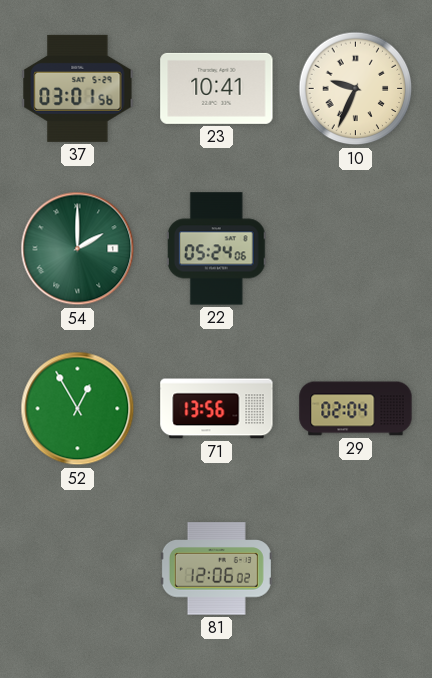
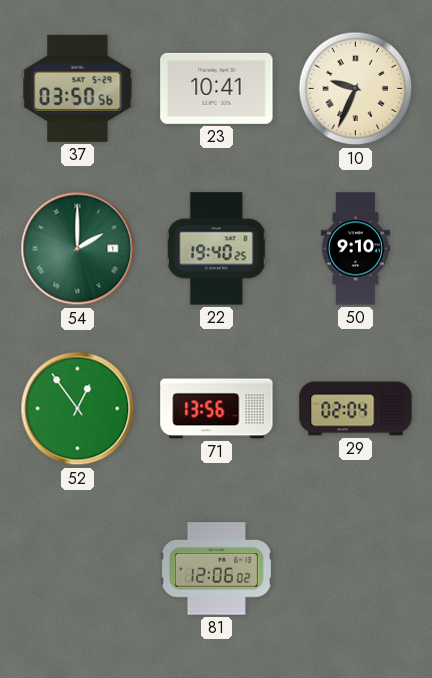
37: 03:01 -> 03:50 (78, 88)
22: 05:24 -> 19:40 (216, 249)
50: none -> 9:10 (355, 249)
52: 12:55 -> 12:54 (78, 409)
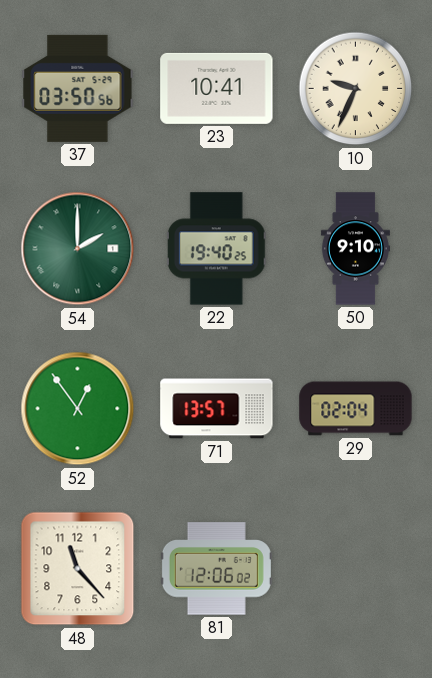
71: 13:56 -> 13:57 (217, 409)
48: none -> 11:23 (78, 569)
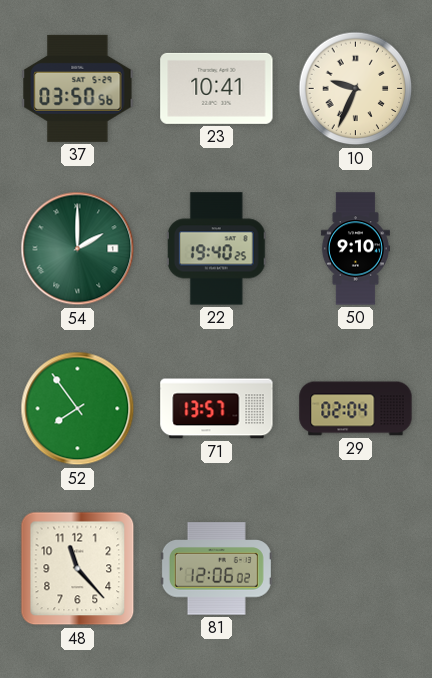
52: 12:54 -> 7:54 (78, 409)
